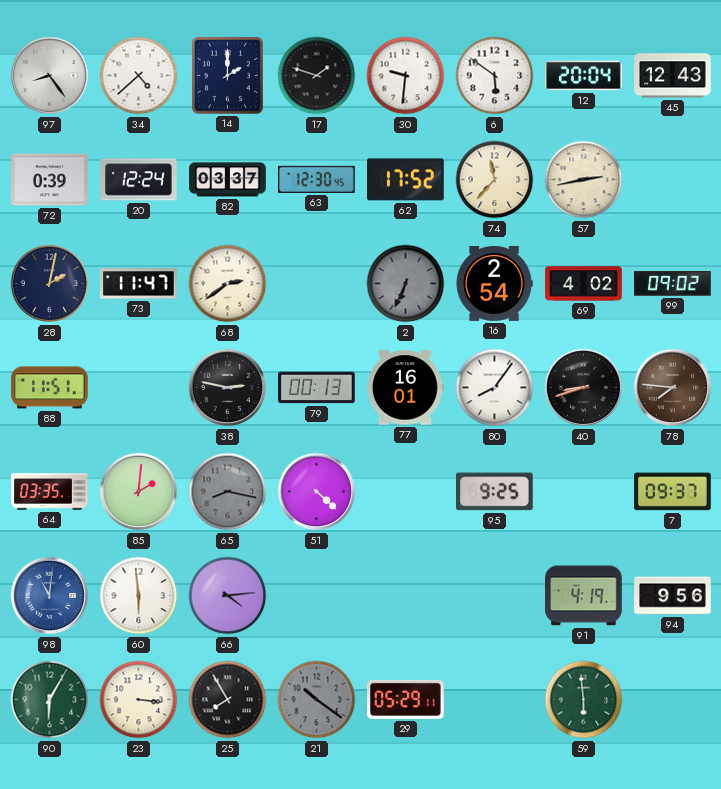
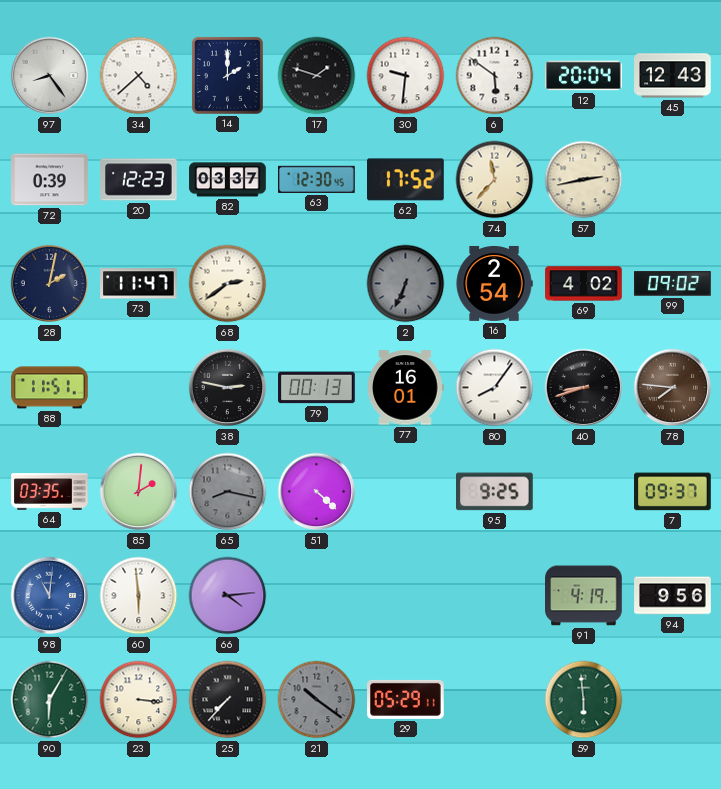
20: 12:24 -> 12:23 (139, 180)
25: 7:55 -> 7:37 (228, 700)
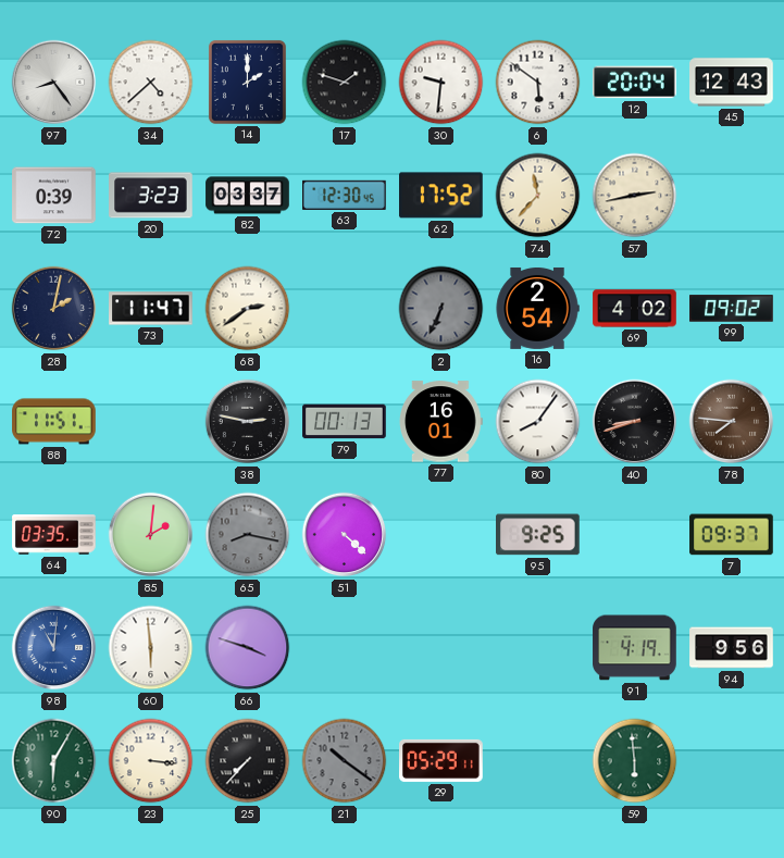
20: 12:23 -> 3:23 (151, 196)
66: 4:14 -> 3:48 (248, 648)
